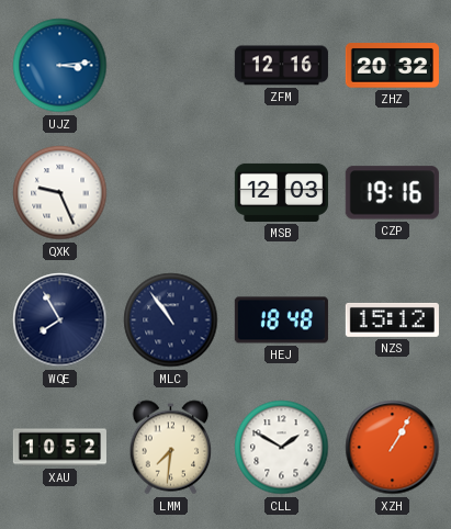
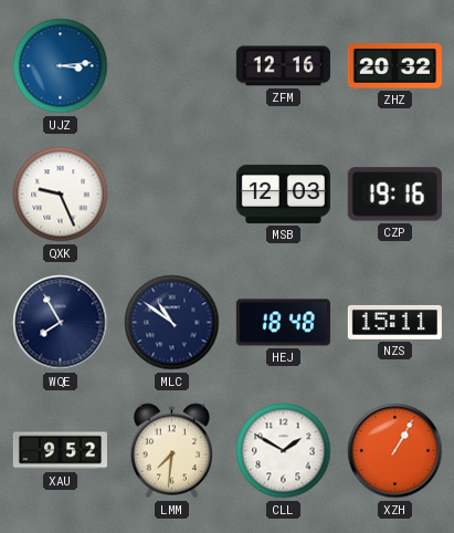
MLC: 10:54 -> 10:51 (172, 323)
NZS: 15:12 -> 15:11 (394, 322)
XAU: 10:52 -> 9:52 (60, 451)
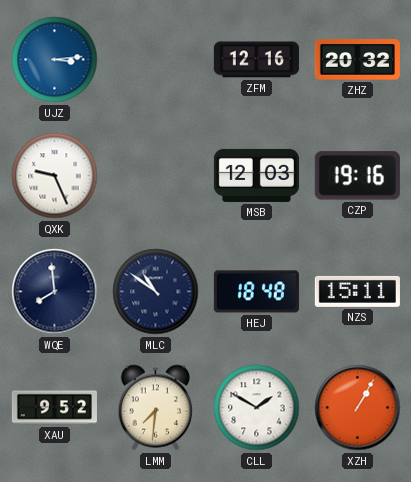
WQE: 7:55 -> 7:59 (55, 292)
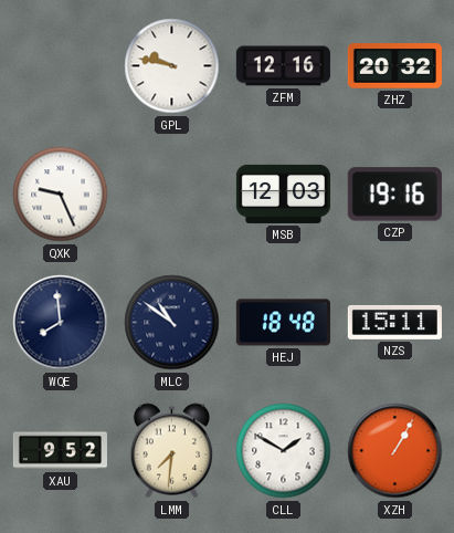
UJZ: 3:14 -> none (55, 60)
GPL: none -> 9:47 (172, 66)
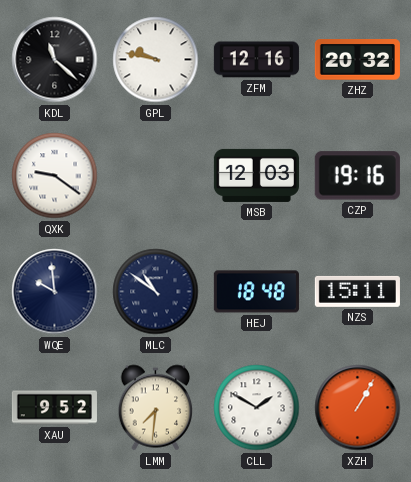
KDL: none -> 11:22 (55, 60)
QXK: 9:26 -> 9:21 (55, 176)
WQE: 7:59 -> 9:59 (55, 292)
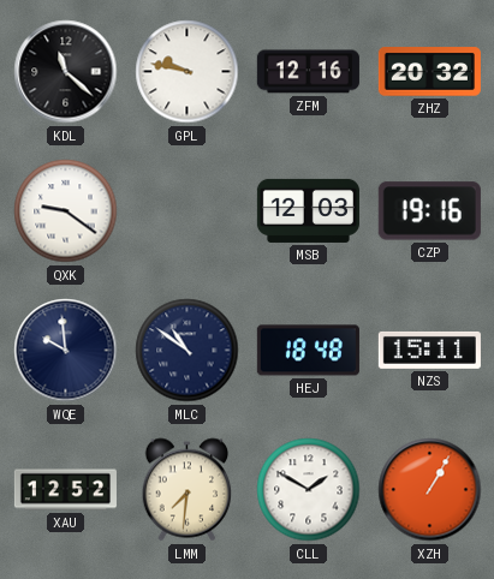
XAU: 9:52 -> 12:52 (65, 490)
